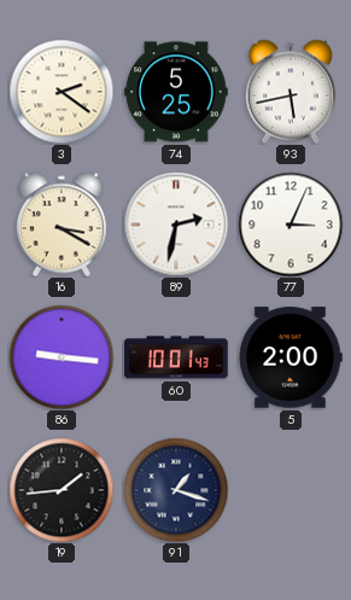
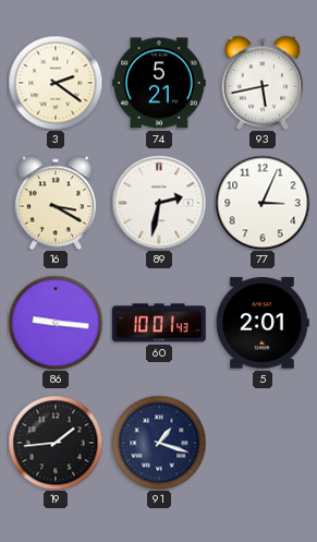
74: 5:25 -> 5:21 (159, 83)
5: 2:00 -> 2:01 (263, 323)
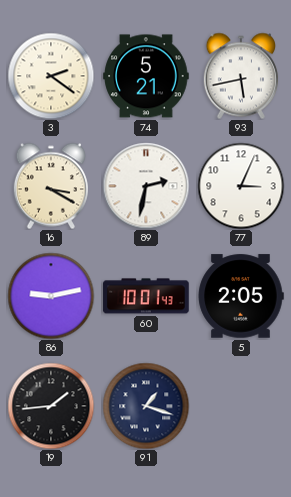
86: 9:16 -> 9:13 (51, 296)
5: 2:01 -> 2:05 (241, 296)
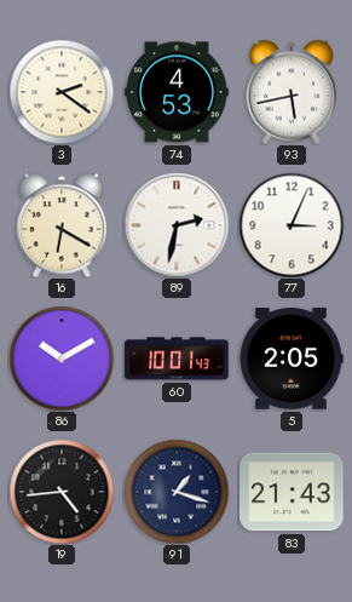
74: 5:21 -> 4:53 (177, 92)
16: 3:20 -> 6:20 (62, 225)
86: 9:13 -> 10:10 (62, 359)
19: 1:44 -> 4:44 (62, 492)
83: none -> 21:43 (292, 492)
